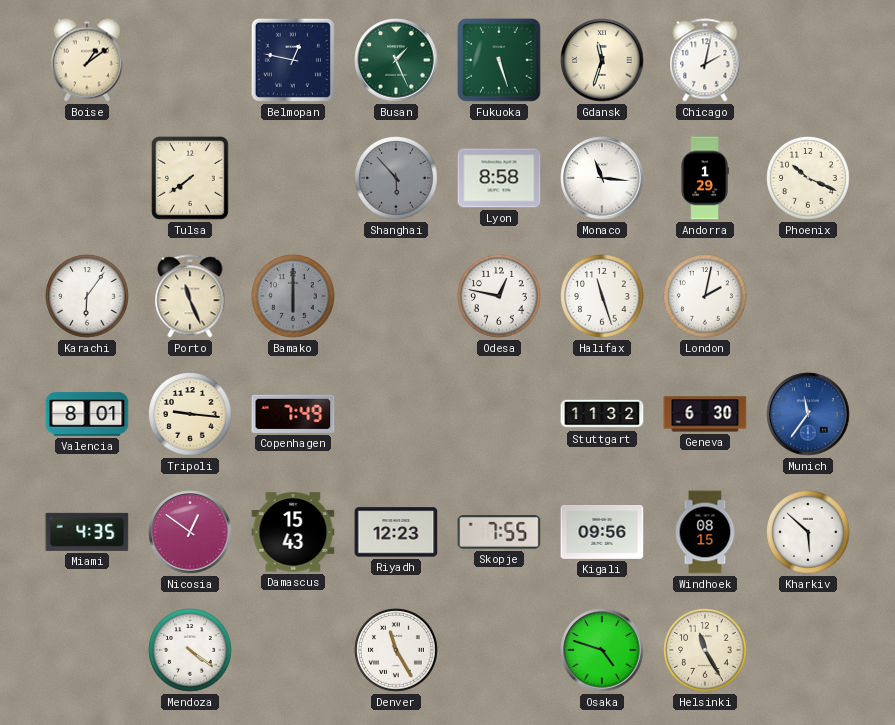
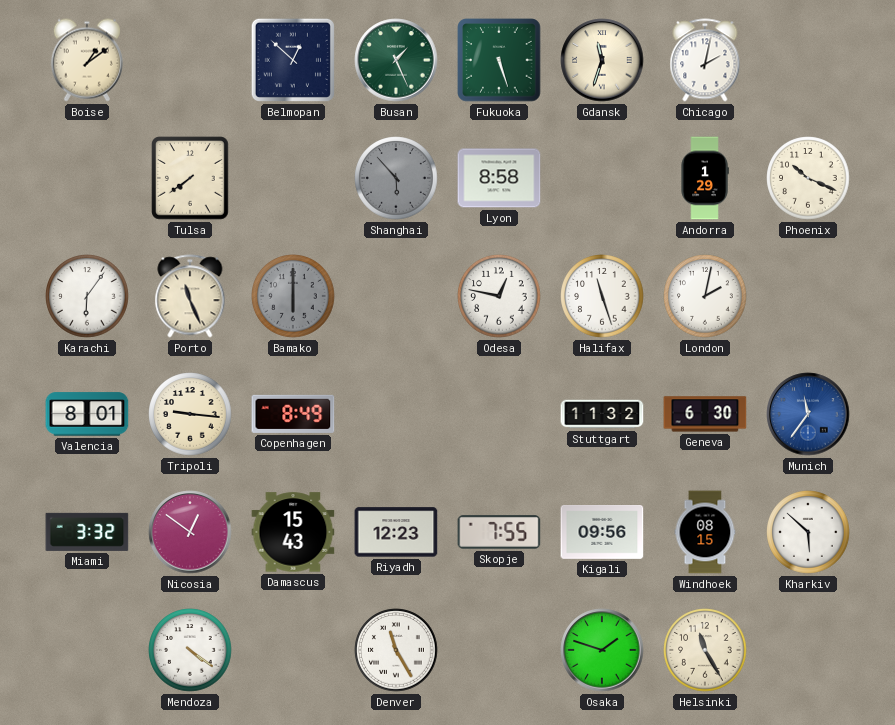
Belmopan: 12:47 -> 12:52 (293, 60)
Monaco: 11:16 -> none (602, 178)
Copenhagen: 7:49 -> 8:49 (293, 414)
Miami: 4:35 -> 3:32 (87, 532)
Osaka: 4:48 -> 1:48 (602, 650)
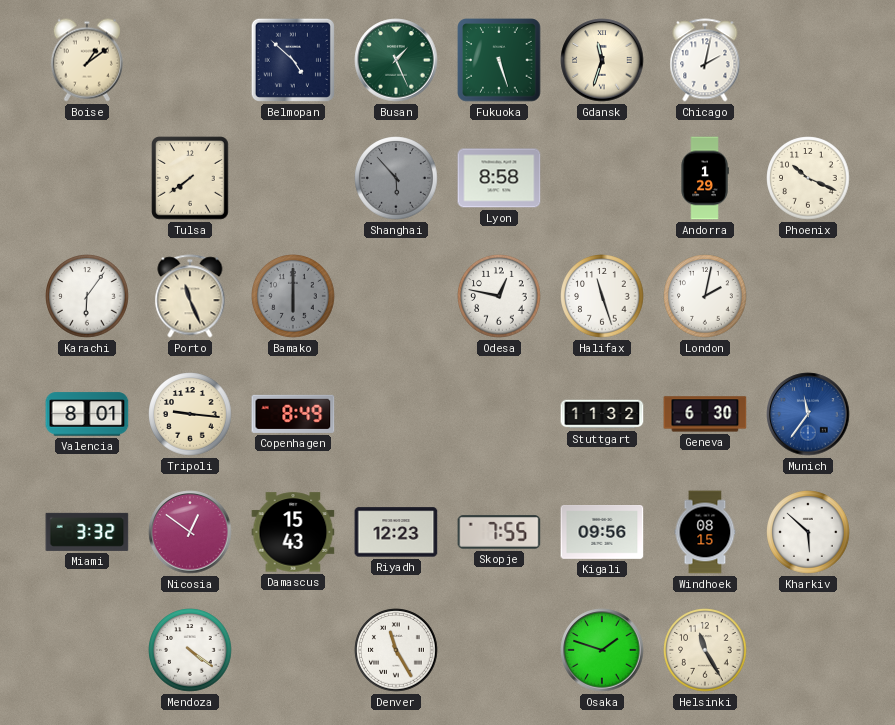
Belmopan: 12:52 -> 4:52 (293, 60)
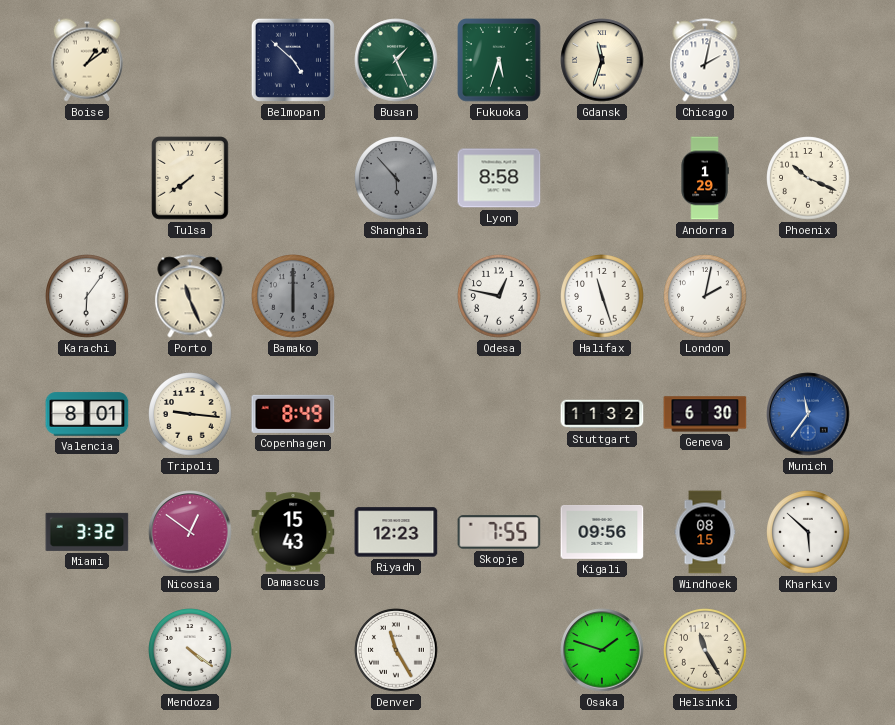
Fukuoka: 5:27 -> 5:33 (499, 60)
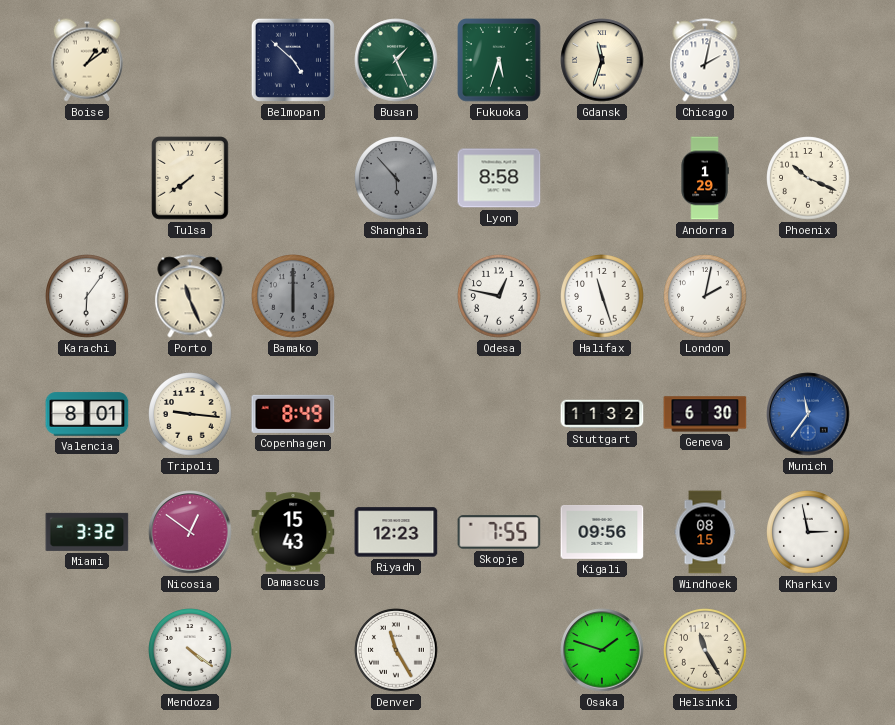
Kharkiv: 5:52 -> 2:58 (808, 532)
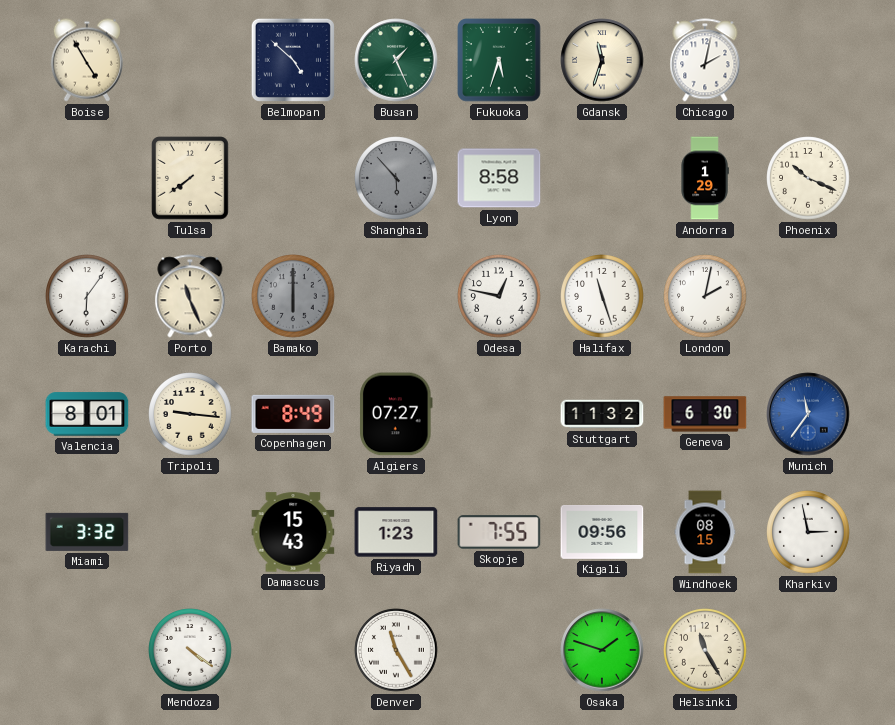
Boise: 1:09 -> 4:55 (87, 60)
Algiers: none -> 07:27 (397, 414)
Nicosia: 12:51 -> none (190, 532)
Riyadh: 12:23 -> 1:23 (396, 532)
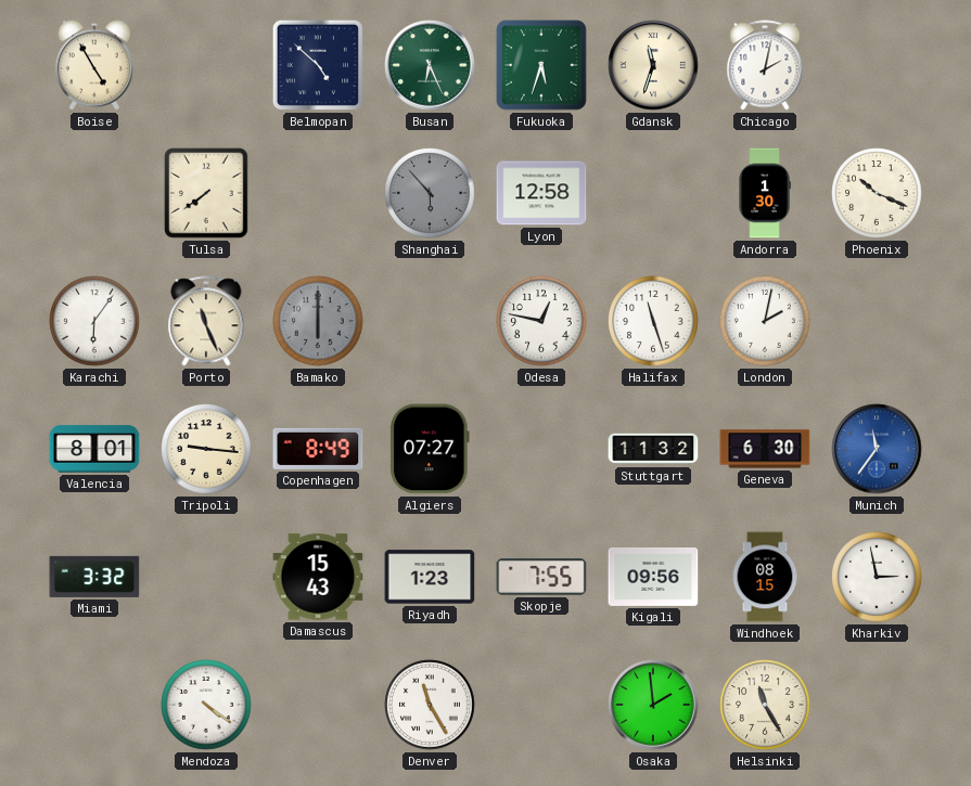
Busan: 1:26 -> 6:26 (430, 65)
Lyon: 8:58 -> 12:58 (541, 193)
Andorra: 1:29 -> 1:30 (765, 193)
Osaka: 1:48 -> 1:59 (653, 705)
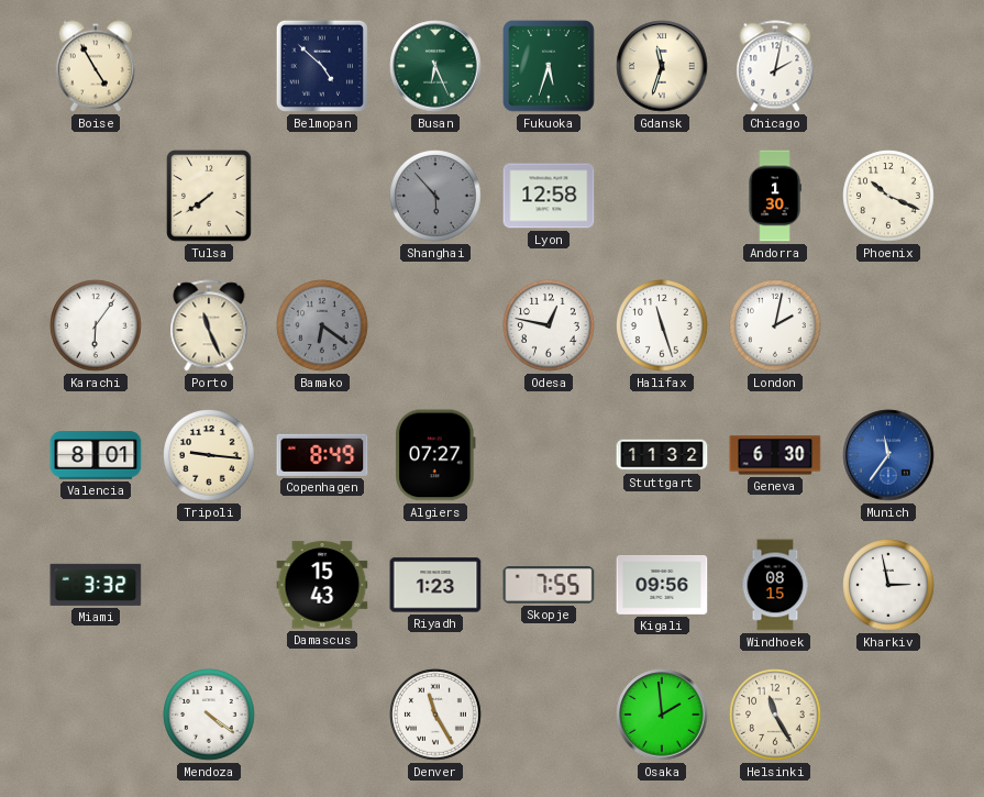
Bamako: 6:00 -> 6:21 (322, 325)
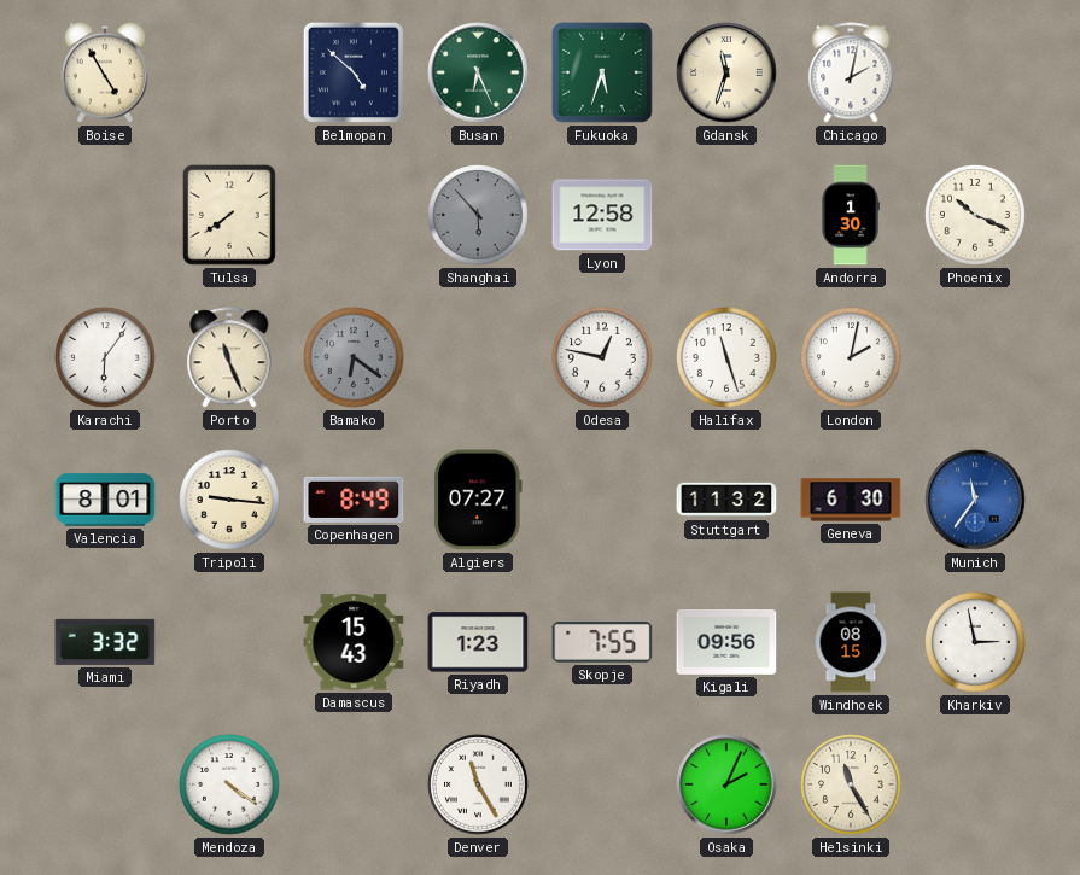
Osaka: 1:59 -> 2:04 (726, 784)
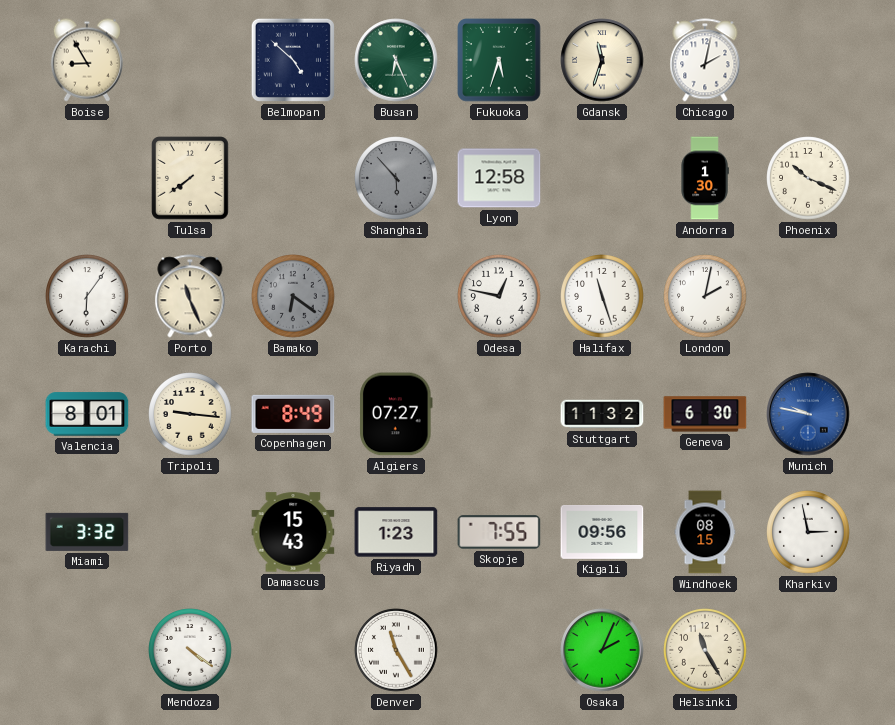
Boise: 4:55 -> 8:55 (87, 60)
Munich: 11:36 -> 9:47 (808, 414)
